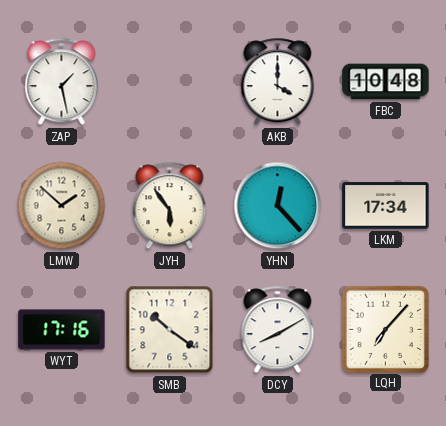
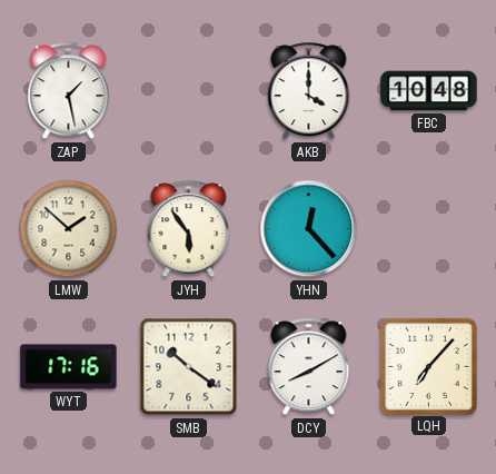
LKM: 17:34 -> none (386, 206)
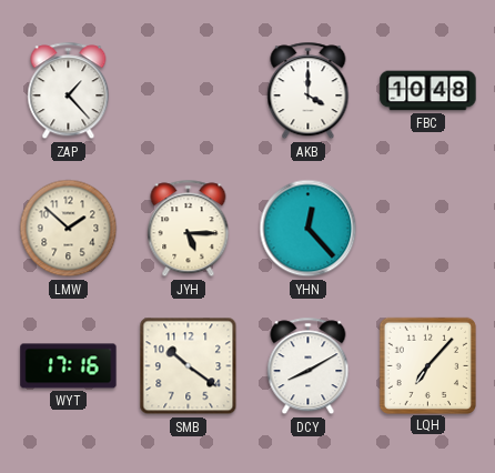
ZAP: 1:28 -> 1:23 (69, 91)
JYH: 5:54 -> 5:15 (189, 229)
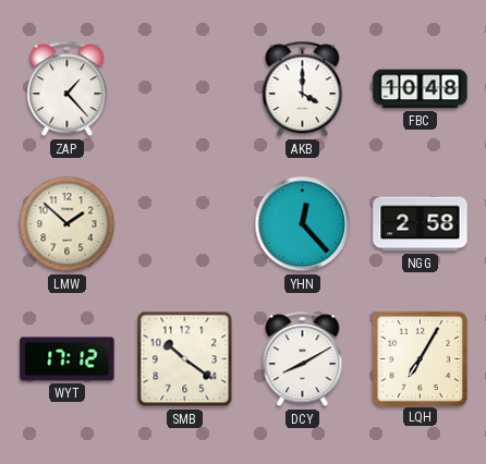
JYH: 5:15 -> none (189, 229)
NGG: none -> 2:58 (421, 224)
WYT: 17:16 -> 17:12 (68, 359)
LQH: 7:07 -> 7:05 (420, 358)
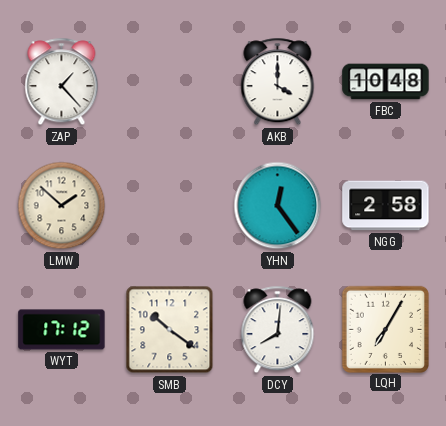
YHN: 12:23 -> 12:24 (278, 206)
DCY: 8:10 -> 8:01 (278, 330)
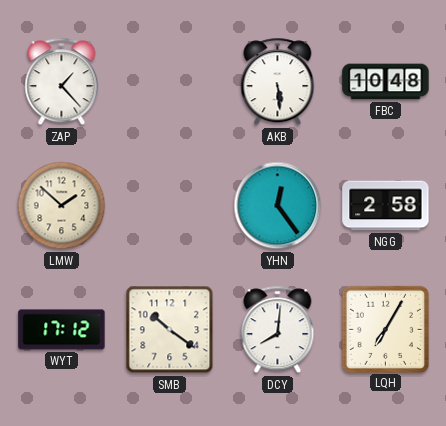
AKB: 4:00 -> 5:29 (278, 82)
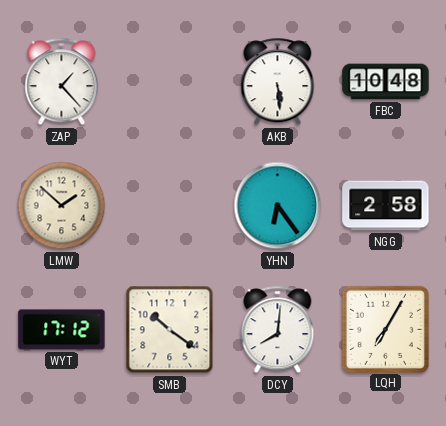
YHN: 12:24 -> 6:24 (278, 206)
